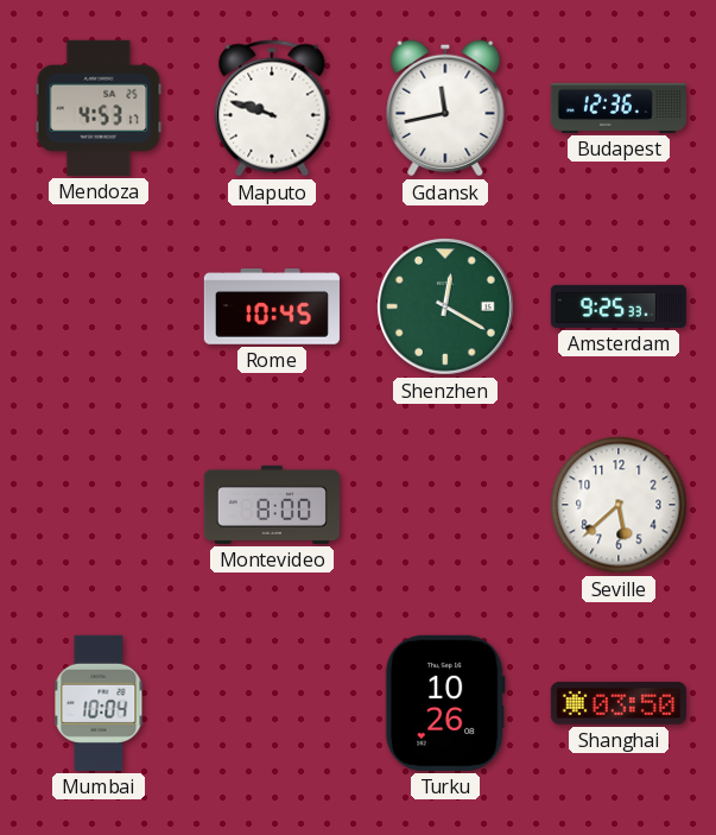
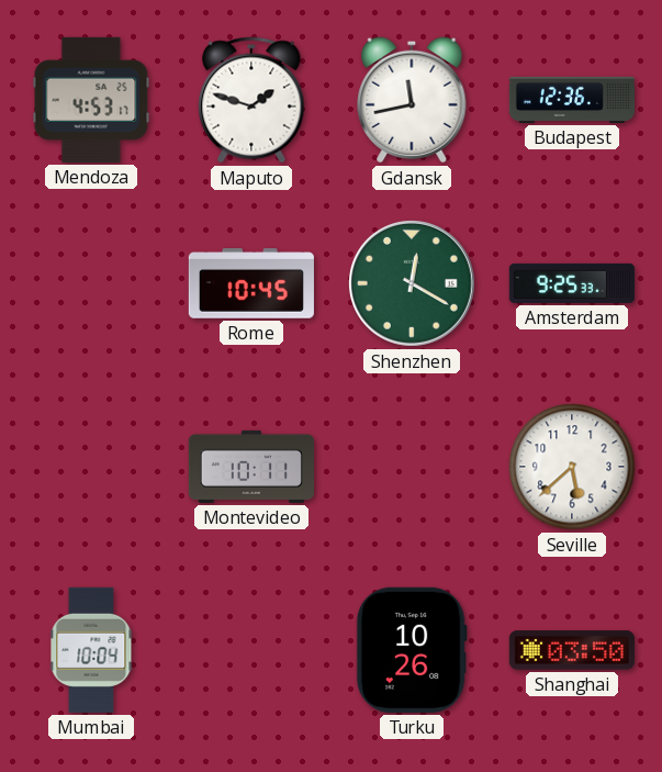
Maputo: 9:48 -> 1:48 (251, 100)
Montevideo: 8:00 -> 10:11 (251, 467)
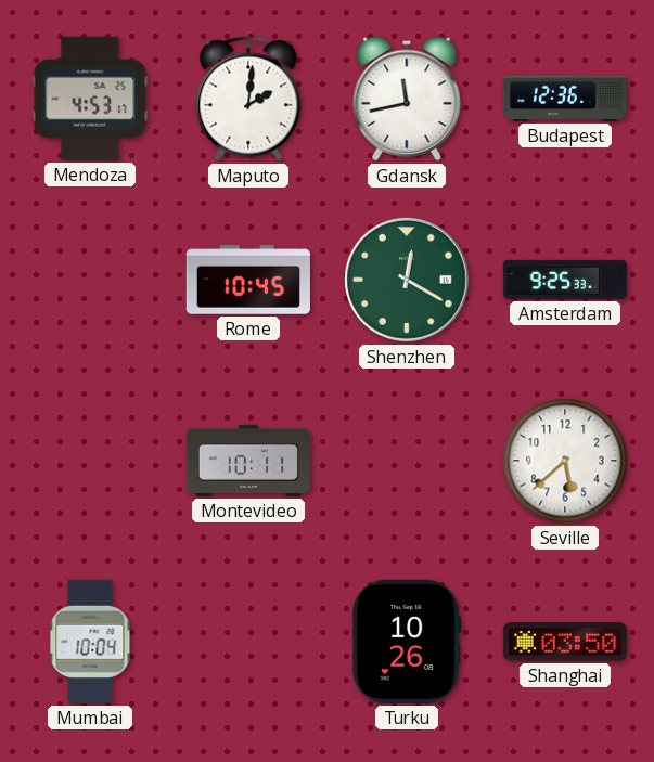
Maputo: 1:48 -> 2:01 (248, 99)
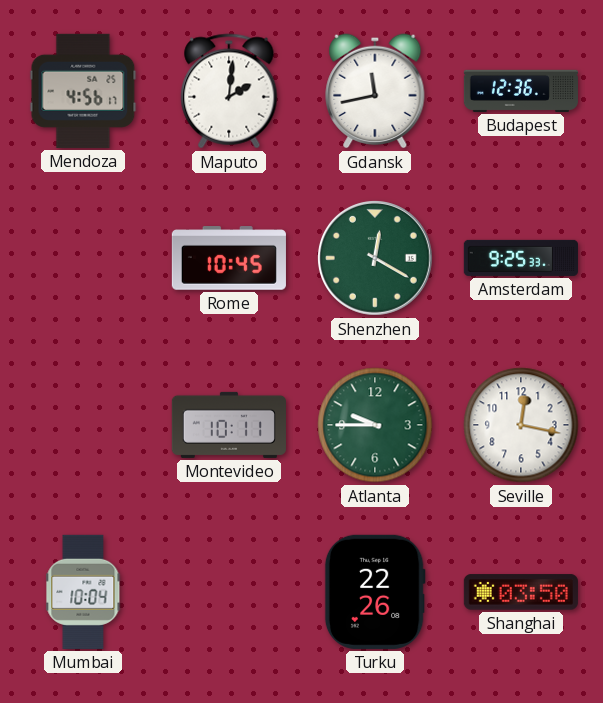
Mendoza: 4:53 -> 4:56 (83, 91)
Atlanta: none -> 9:45 (375, 425)
Seville: 5:38 -> 12:17 (521, 425)
Turku: 10:26 -> 22:26 (375, 592)
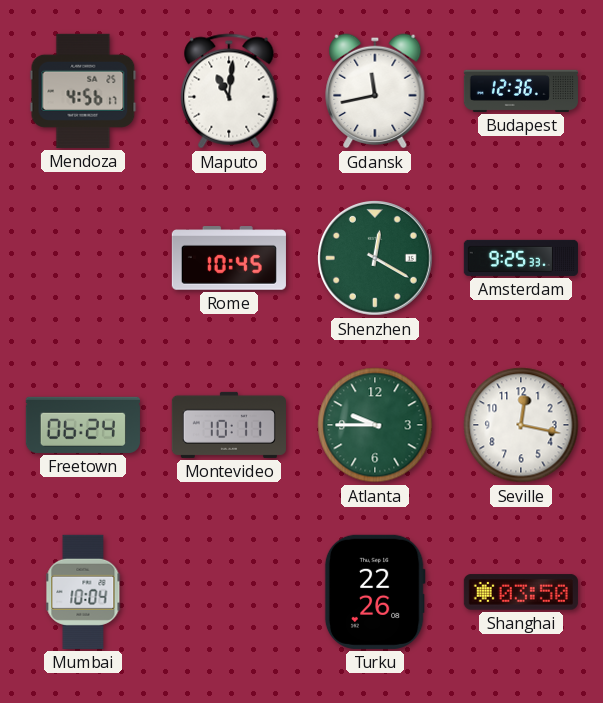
Maputo: 2:01 -> 11:01 (229, 91)
Freetown: none -> 06:24 (83, 425)
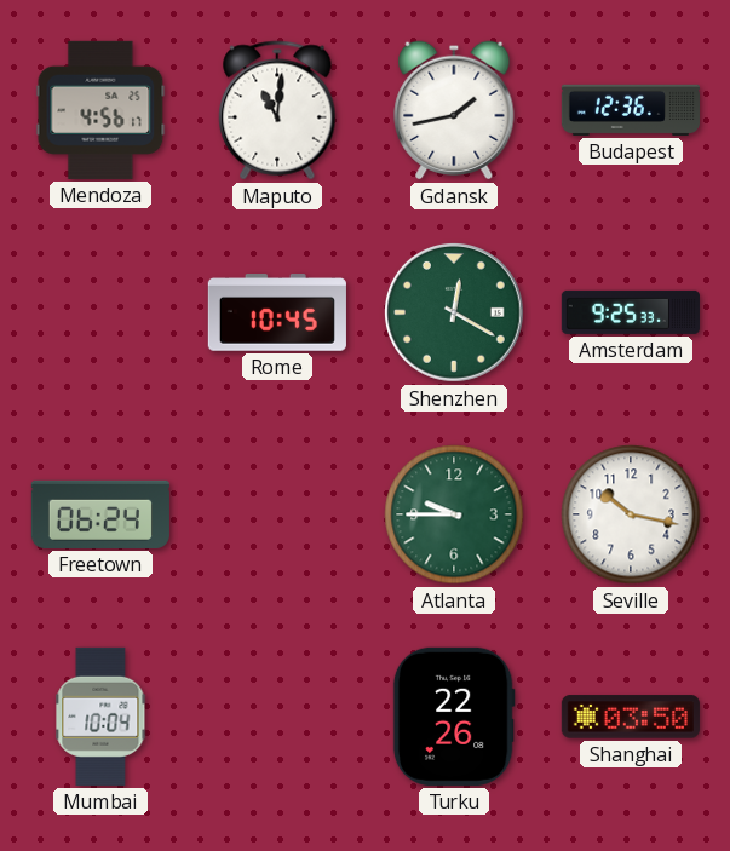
Gdansk: 11:43 -> 1:43 (454, 110)
Montevideo: 10:11 -> none (229, 425)
Seville: 12:17 -> 10:17 (631, 514)
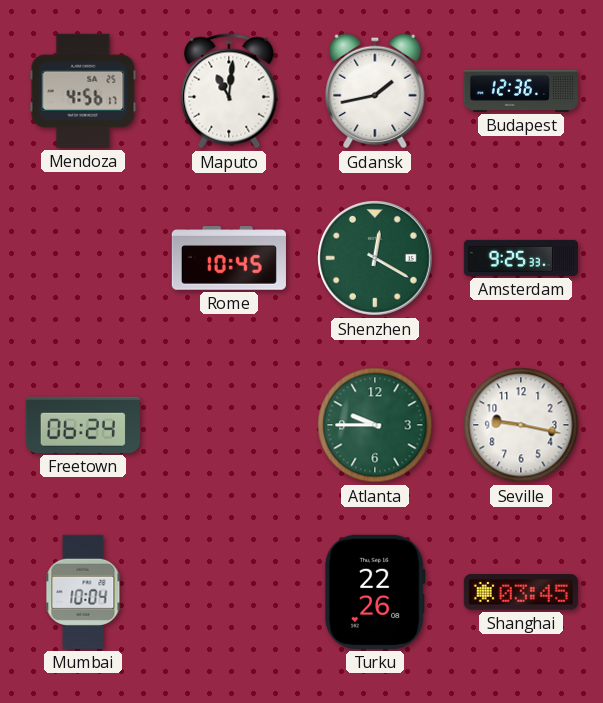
Seville: 10:17 -> 9:17 (521, 425)
Shanghai: 03:50 -> 03:45 (521, 592)
